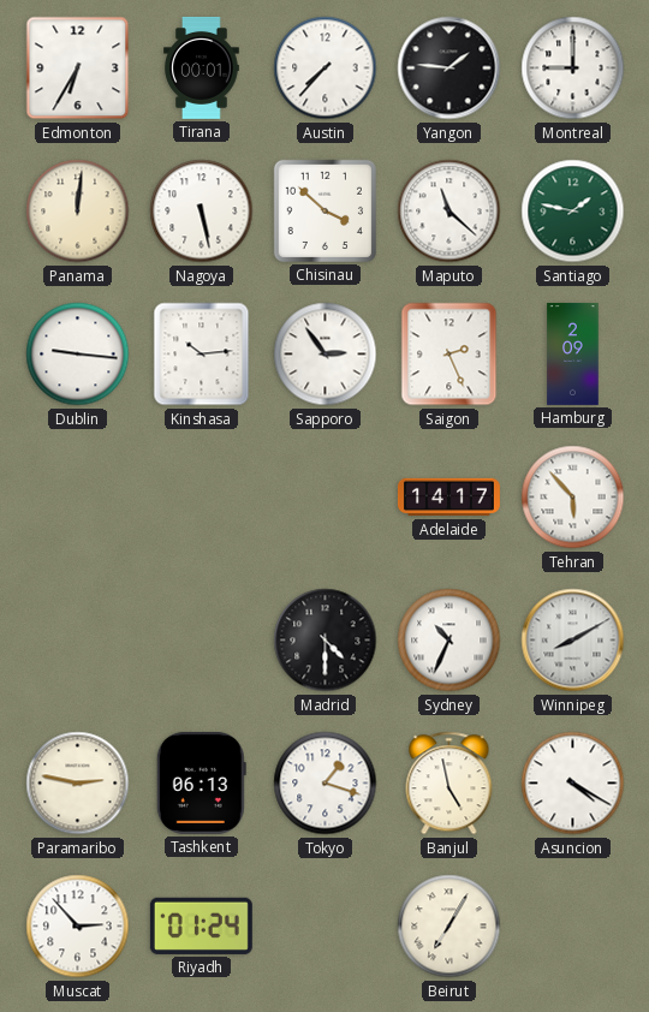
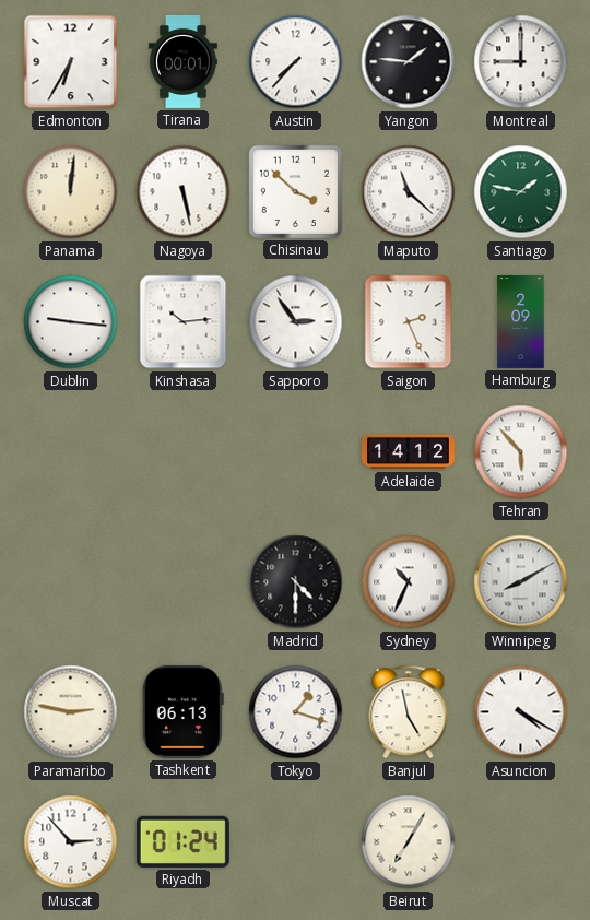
Adelaide: 14:17 -> 14:12 (408, 452)
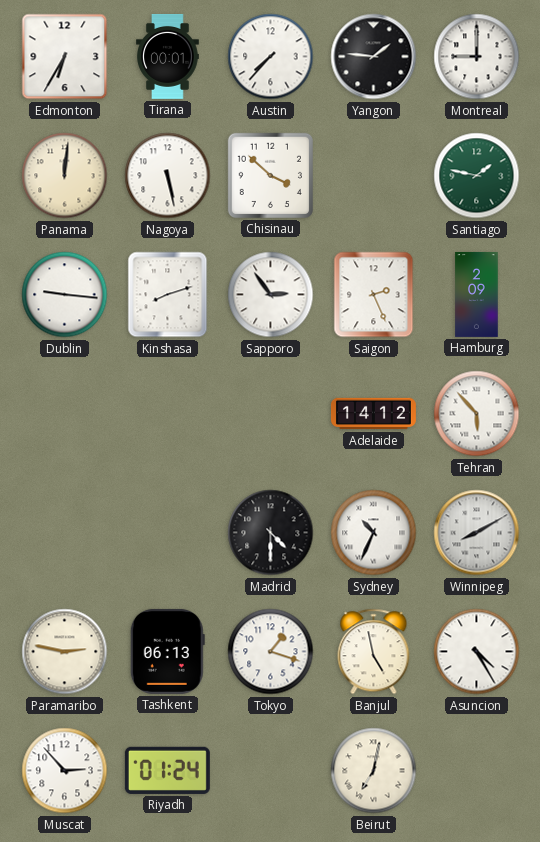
Maputo: 11:22 -> none (409, 192)
Kinshasa: 10:14 -> 8:12 (168, 295)
Asuncion: 4:20 -> 4:25 (477, 652)
Beirut: 7:05 -> 7:02 (374, 771)
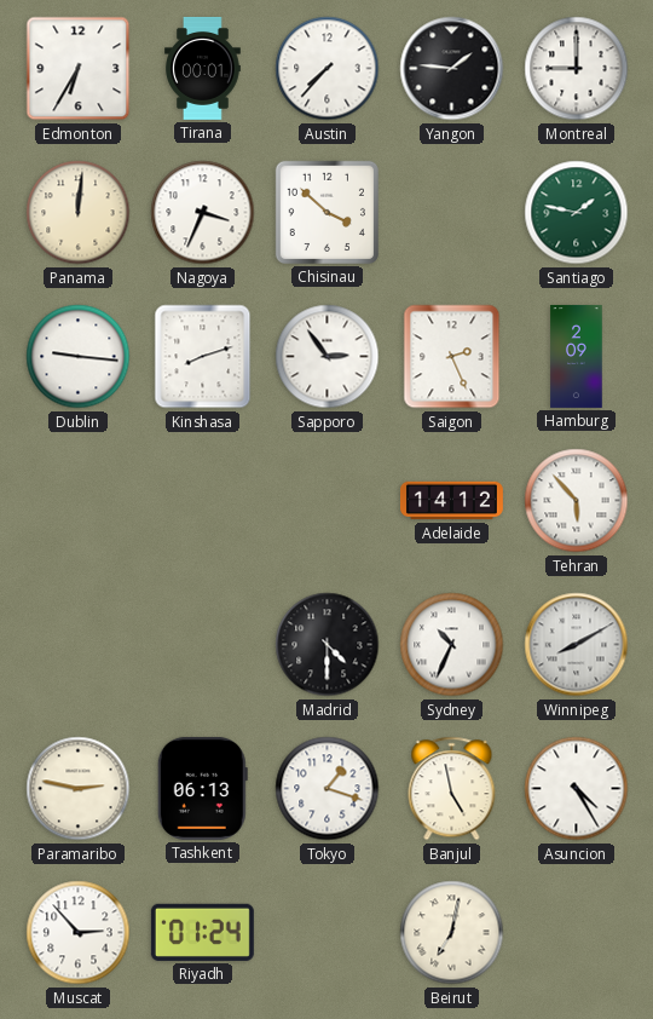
Nagoya: 5:28 -> 3:34 (203, 213)
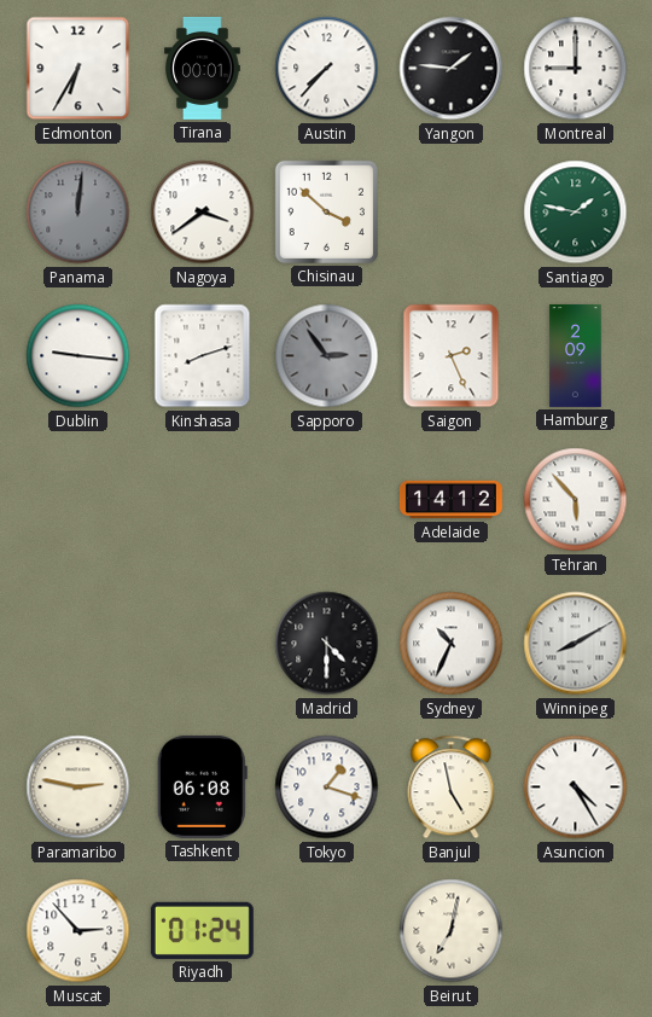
Panama dial: cream -> grey (78, 213)
Nagoya: 3:34 -> 3:39 (203, 213)
Sapporo dial: white -> grey (327, 356)
Tashkent: 06:13 -> 06:08 (202, 786)
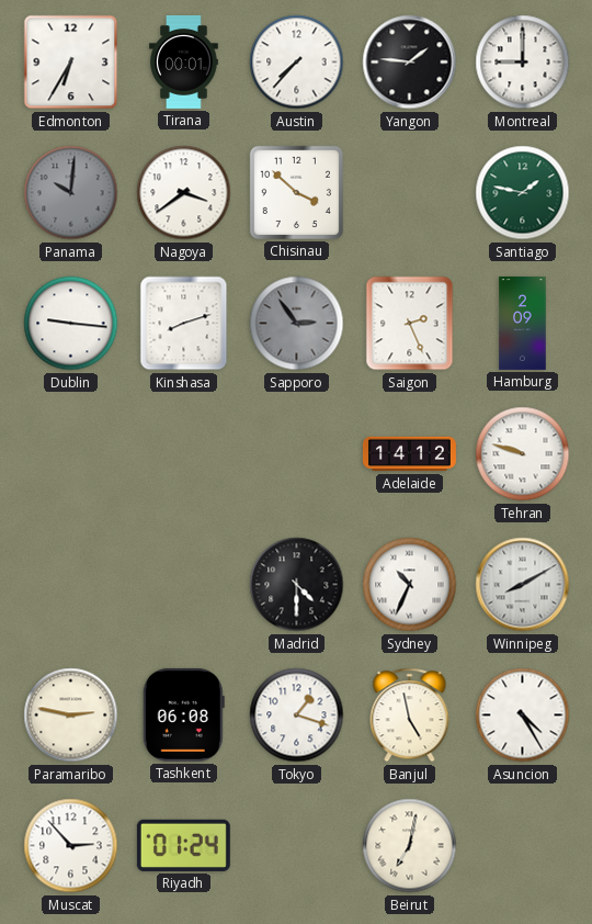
Panama: 12:01 -> 10:01 (71, 193)
Tehran: 5:53 -> 9:48 (523, 454)
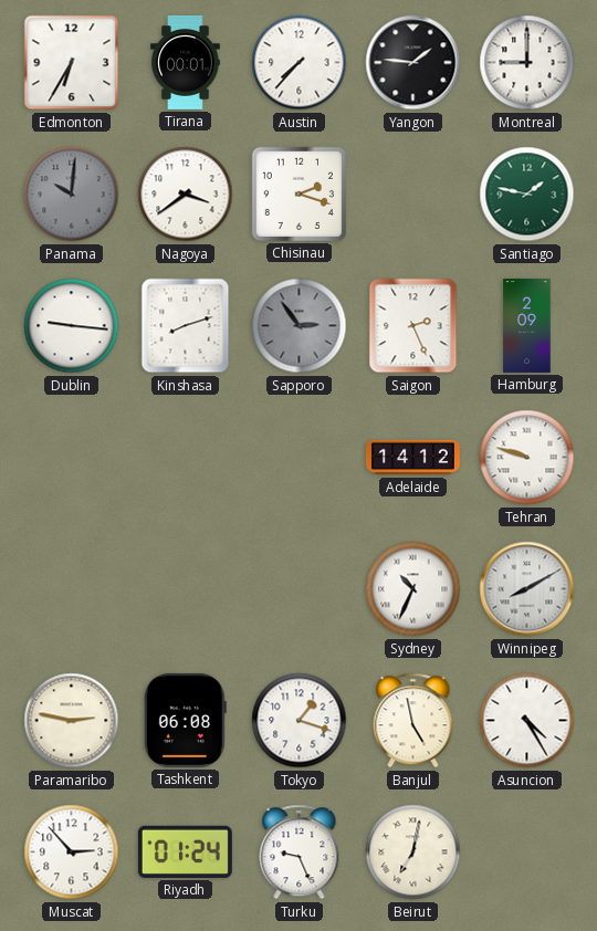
Chisinau: 3:52 -> 2:18 (298, 193)
Madrid: 4:30 -> none (297, 585)
Turku: none -> 9:26 (300, 852)
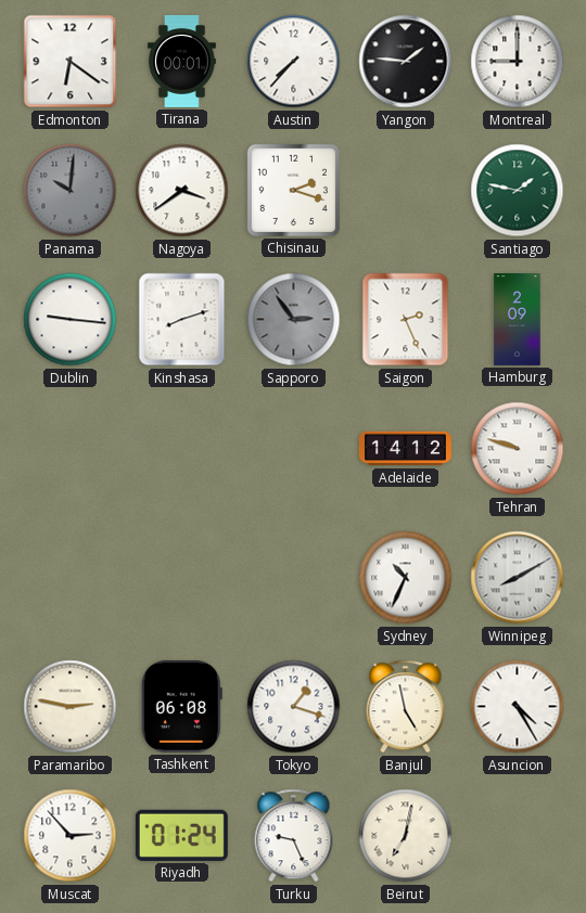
Edmonton: 6:35 -> 6:21 (71, 62)
